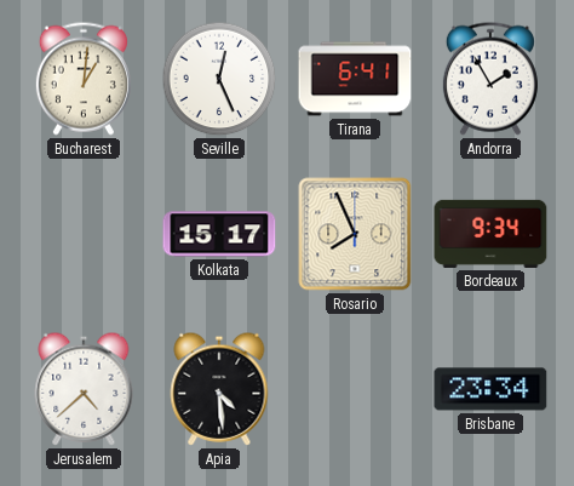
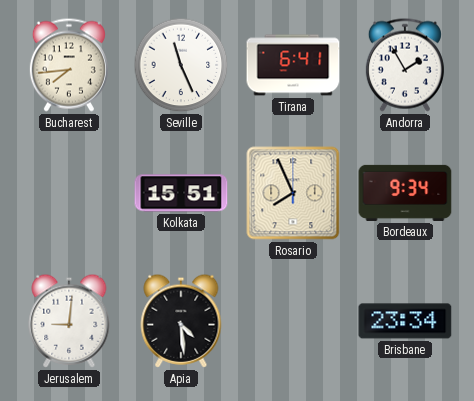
Bucharest: 1:01 -> 7:44 (69, 65)
Seville: 12:26 -> 11:26 (181, 65)
Kolkata: 15:17 -> 15:51 (181, 193)
Jerusalem: 4:38 -> 9:01 (69, 321)
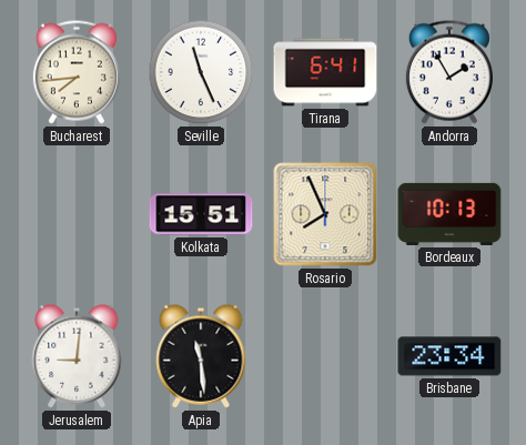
Bordeaux: 9:34 -> 10:13 (449, 214)
Apia: 4:29 -> 11:29 (201, 356)
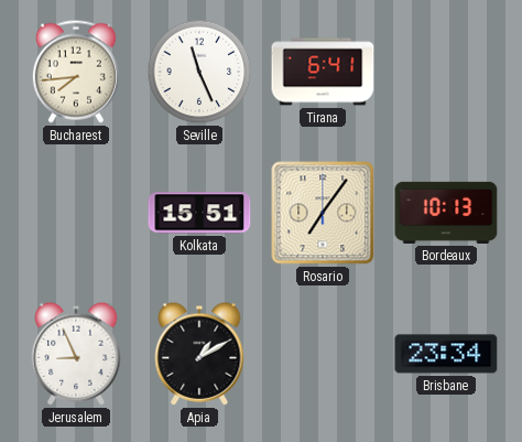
Andorra: 1:55 -> none (449, 72)
Rosario: 7:56 -> 7:06 (323, 213)
Jerusalem: 9:01 -> 8:56 (76, 354)
Apia: 11:29 -> 1:10 (199, 354)
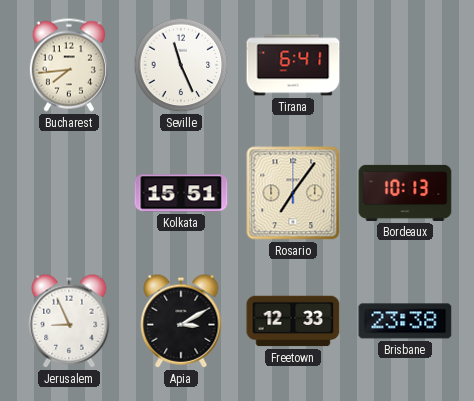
Apia: 1:10 -> 3:10 (181, 321)
Freetown: none -> 12:33 (293, 321)
Brisbane: 23:34 -> 23:38 (405, 321)
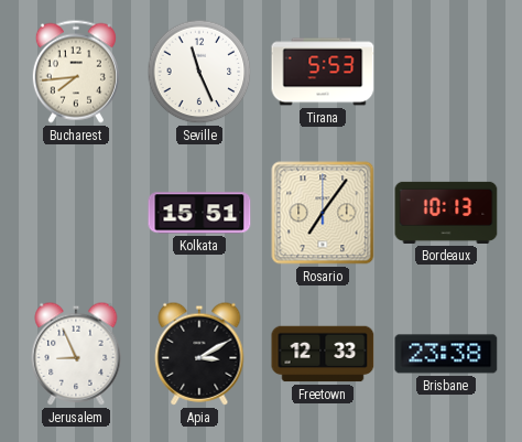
Tirana: 6:41 -> 5:53 (323, 72)
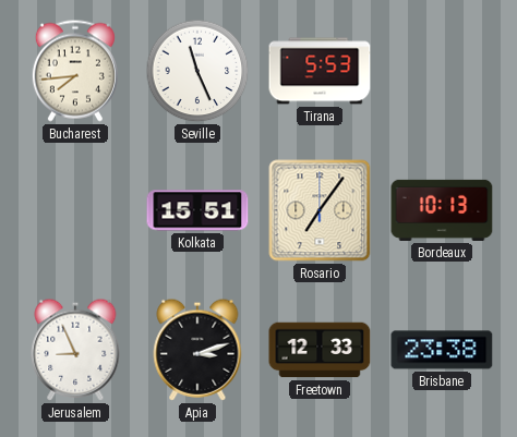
Apia: 3:10 -> 3:12 (197, 350)
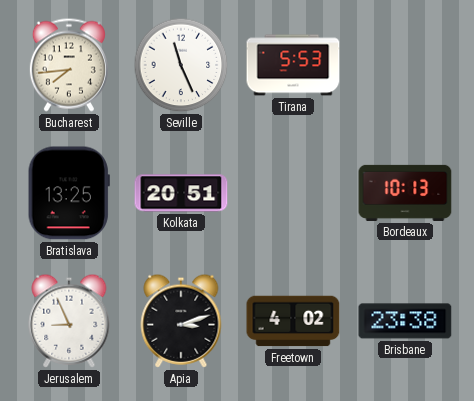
Bratislava: none -> 13:25 (69, 193)
Kolkata: 15:51 -> 20:51 (181, 193)
Rosario: 7:06 -> none (320, 210)
Freetown: 12:33 -> 4:02 (293, 321)
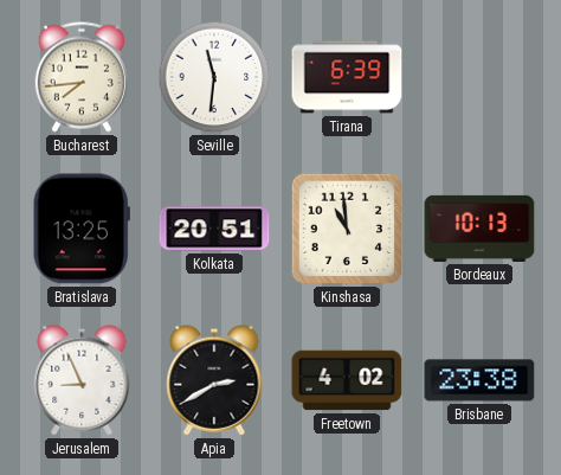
Seville: 11:26 -> 11:31 (214, 77)
Tirana: 5:53 -> 6:39 (347, 77)
Kinshasa: none -> 10:59 (347, 229)
Apia: 3:12 -> 2:40 (214, 380)
